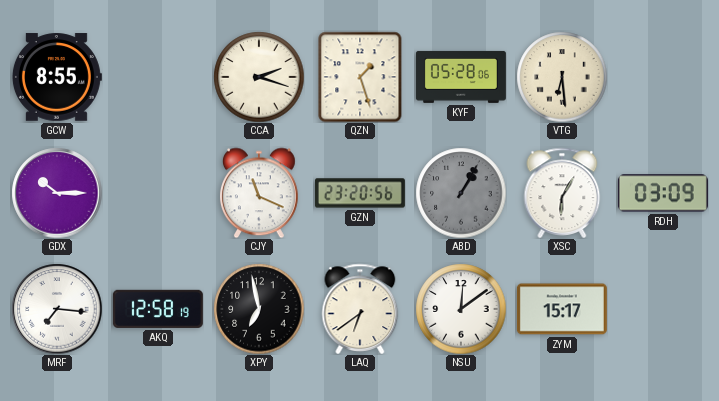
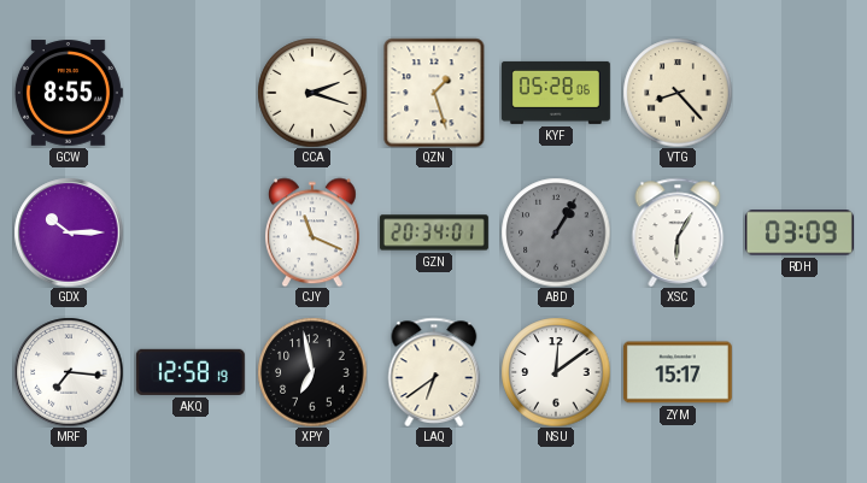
VTG: 6:29 -> 8:23 (678, 93)
GZN: 23:20 -> 20:34 (434, 232)
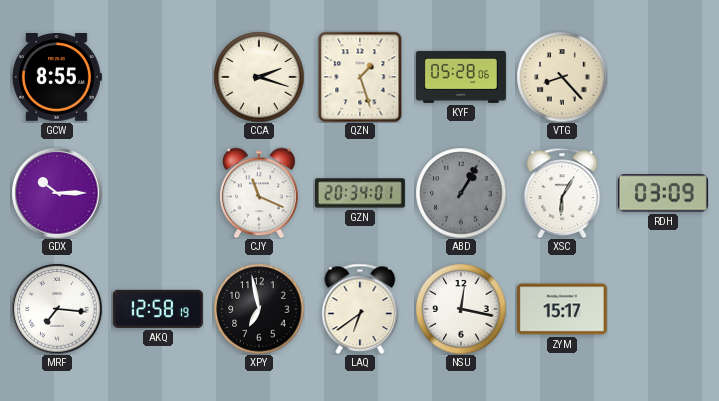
NSU: 12:09 -> 12:17 (461, 309)
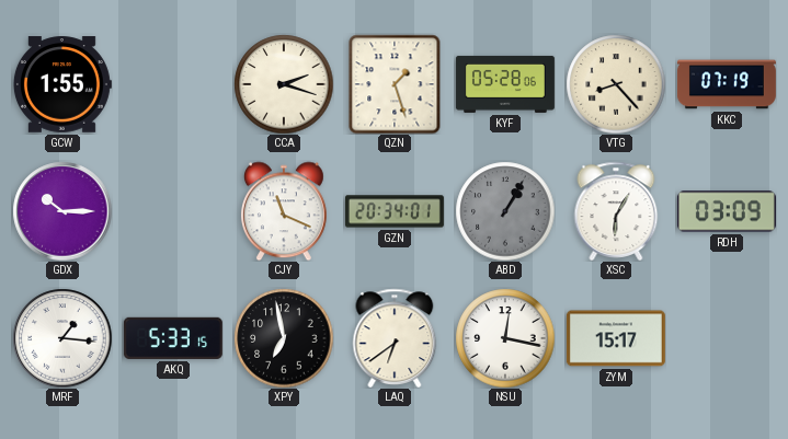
GCW: 8:55 -> 1:55 (62, 84)
KKC: none -> 07:19 (727, 84)
MRF: 7:16 -> 1:16 (62, 338)
AKQ: 12:58 -> 5:33 (173, 338)
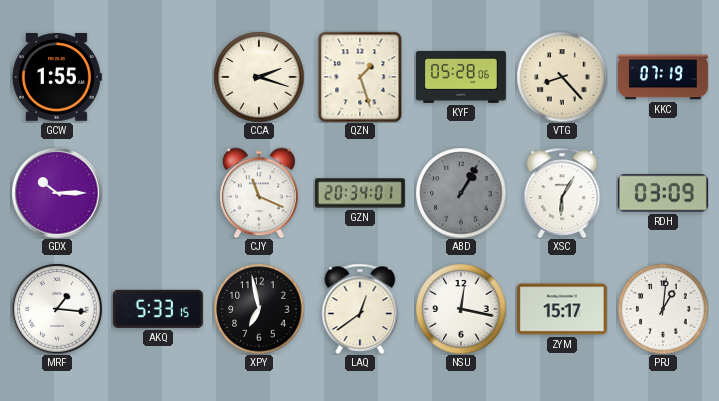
LAQ: 6:39 -> 12:39 (360, 309)
PRJ: none -> 1:01 (663, 309)
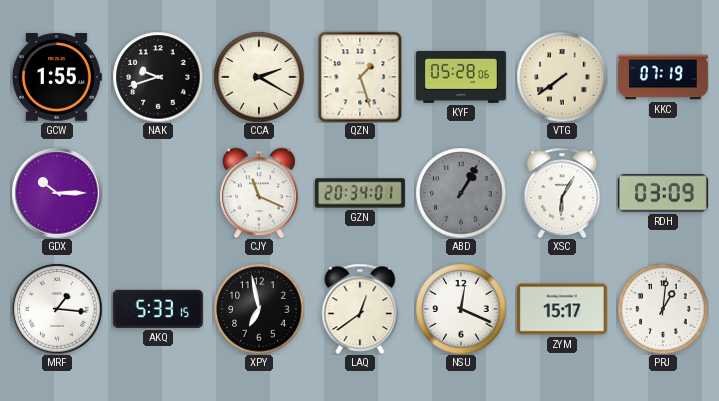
NAK: none -> 9:42 (158, 77)
CCA: 2:18 -> 2:20 (259, 77)
VTG: 8:23 -> 7:39 (562, 77)
NSU: 12:17 -> 12:19 (461, 309)
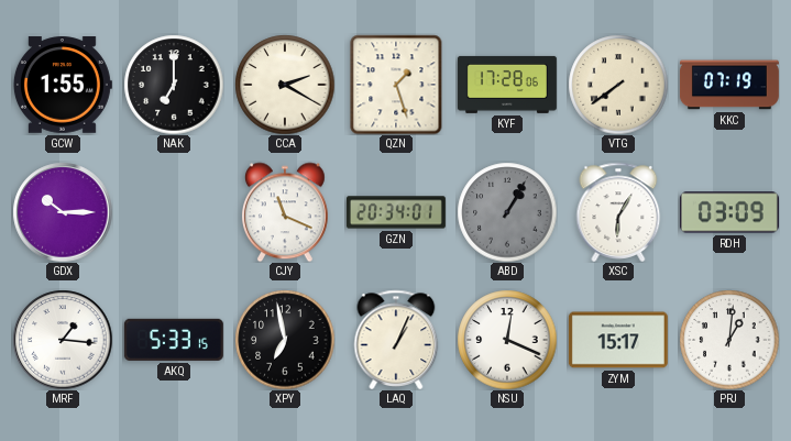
NAK: 9:42 -> 7:00 (174, 85)
KYF: 05:28 -> 17:28 (507, 85)
LAQ: 12:39 -> 1:04 (396, 340)
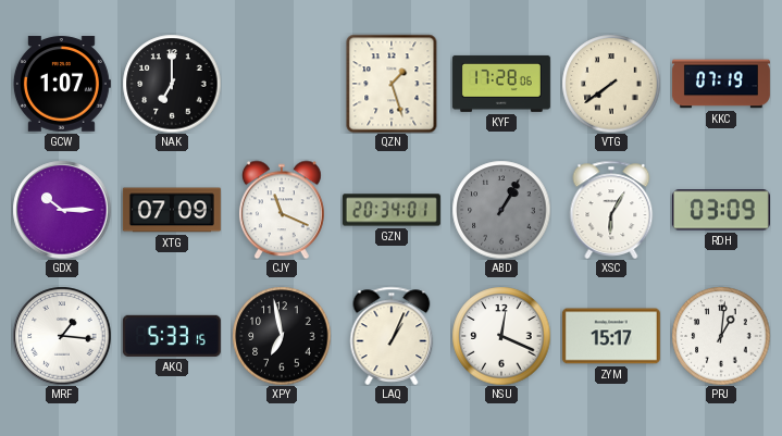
GCW: 1:55 -> 1:07 (62, 84)
CCA: 2:20 -> none (285, 85)
XTG: none -> 07:09 (172, 210)
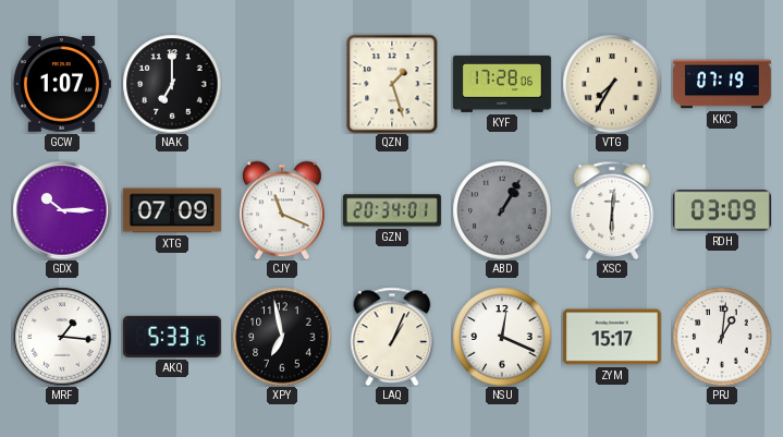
VTG: 7:39 -> 7:35 (612, 84)
XSC: 6:05 -> 6:01 (612, 210)
